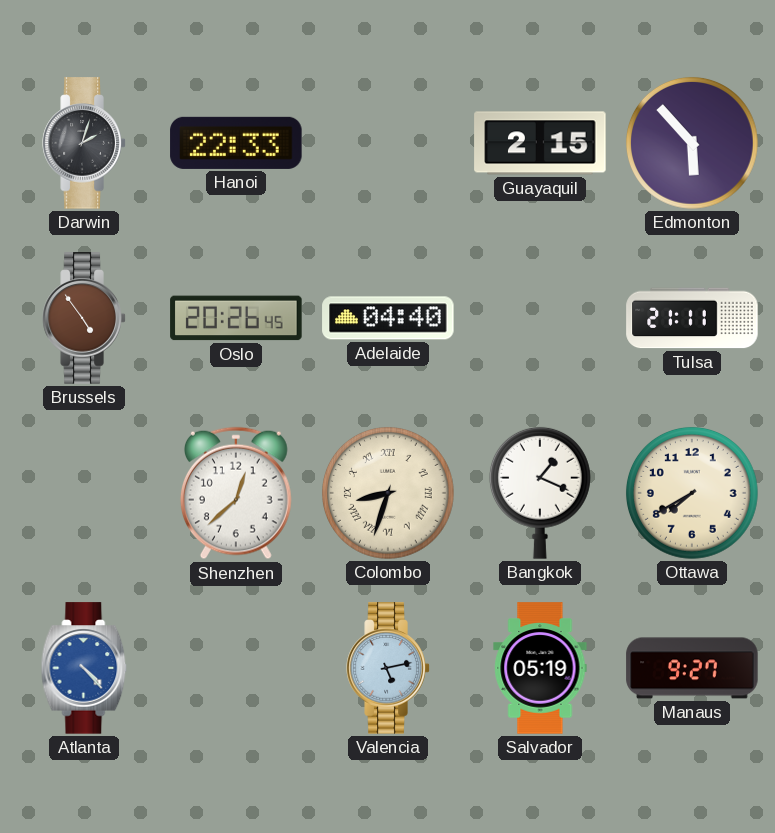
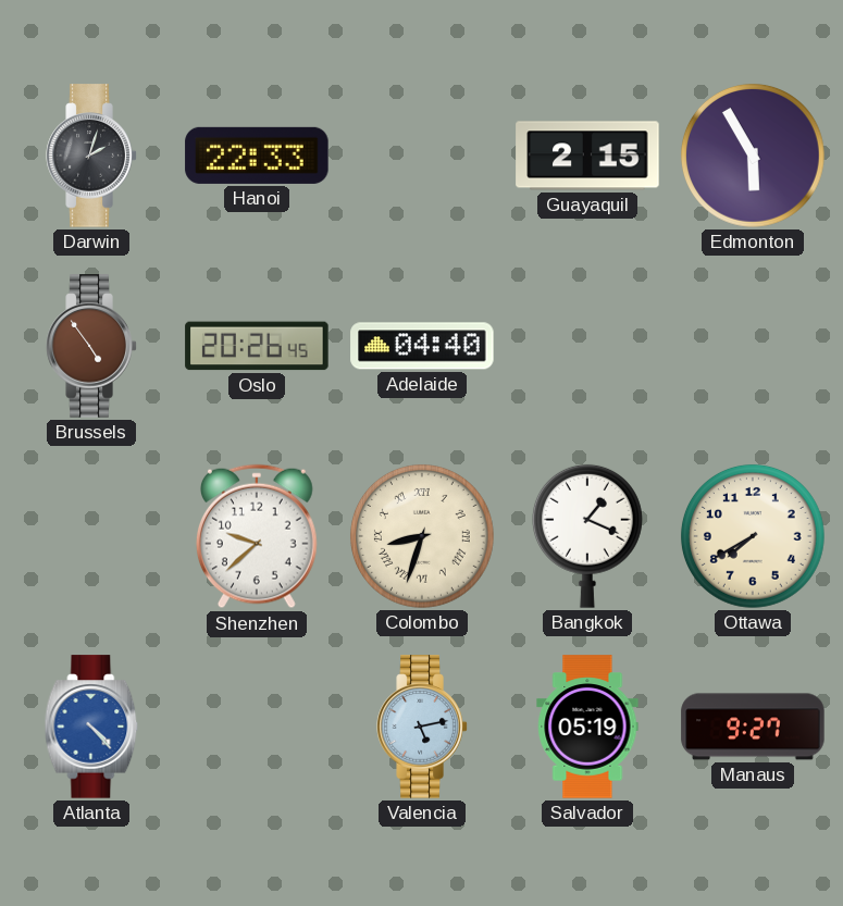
Edmonton: 5:53 -> 5:55 (753, 156)
Tulsa: 21:11 -> none (692, 318)
Shenzhen: 12:38 -> 9:38 (257, 536)
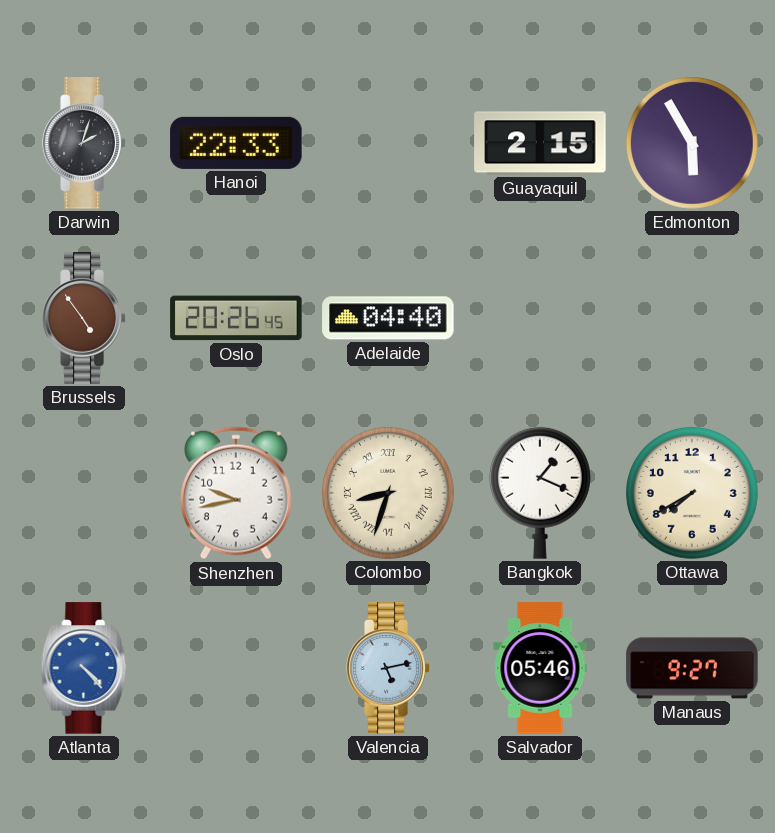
Shenzhen: 9:38 -> 9:43 (236, 493)
Salvador: 05:19 -> 05:46 (540, 668)
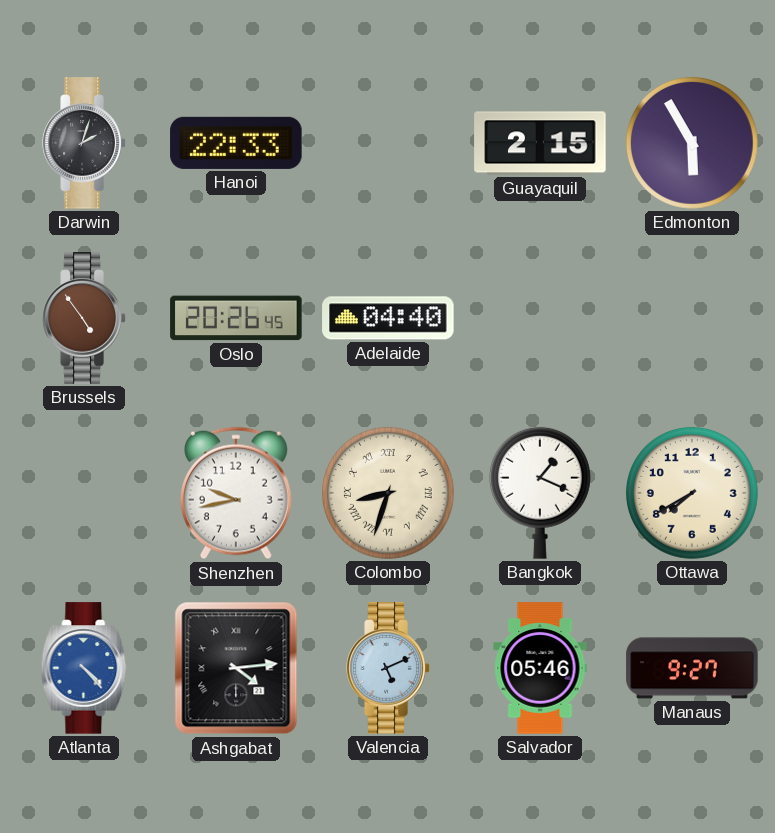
Ashgabat: none -> 4:14 (236, 668)
Valencia: 5:13 -> 5:11 (388, 668)
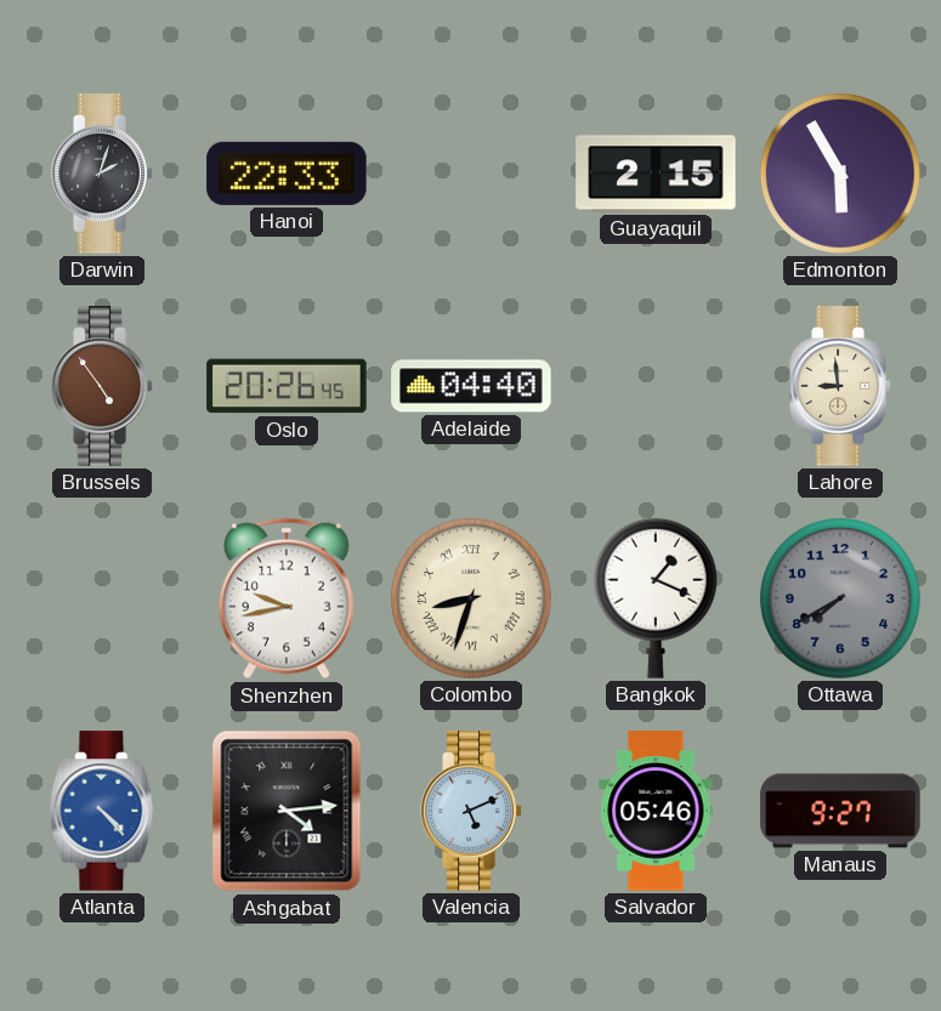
Lahore: none -> 8:59 (840, 386)
Ottawa dial: cream -> grey (840, 598)
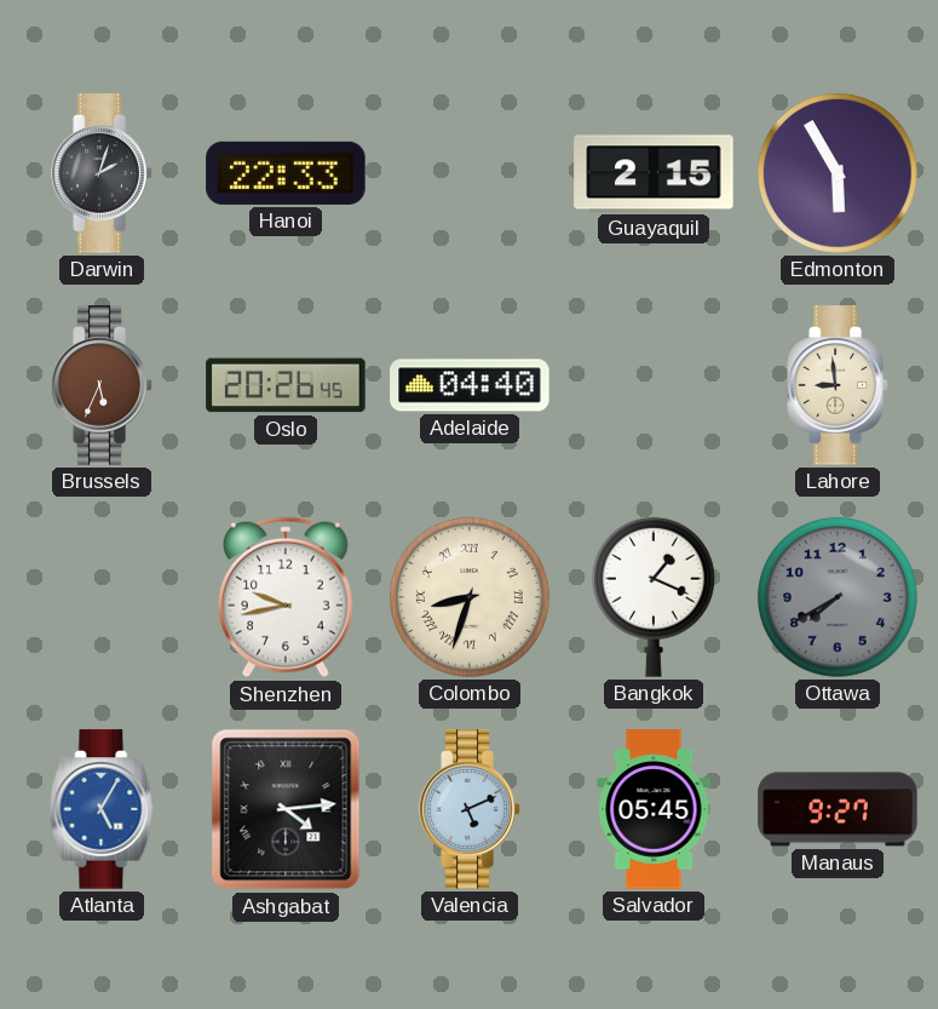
Brussels: 4:54 -> 5:34 (102, 385)
Atlanta: 4:23 -> 5:05 (102, 809)
Salvador: 05:46 -> 05:45 (654, 809)
